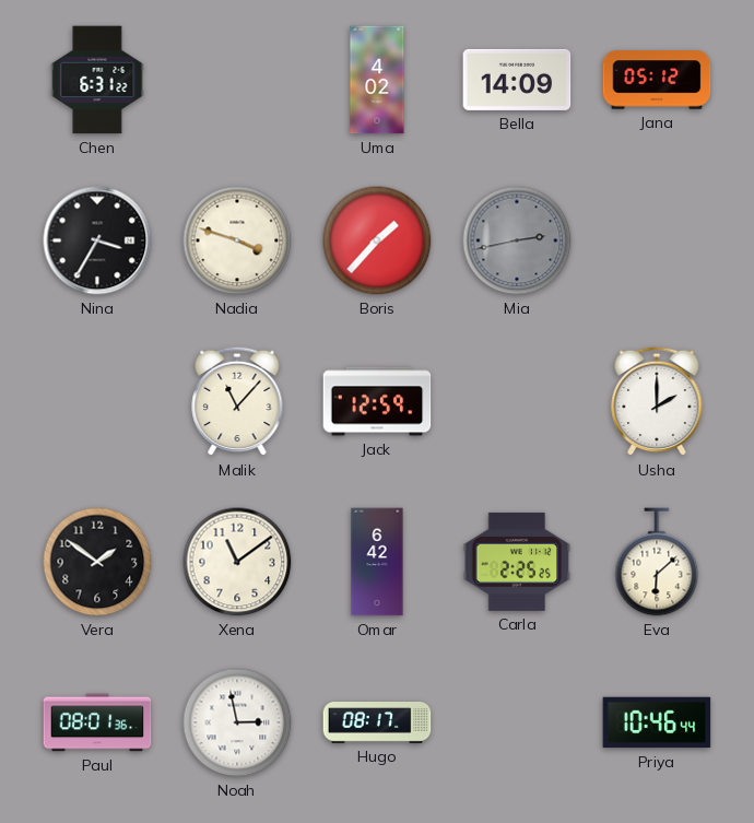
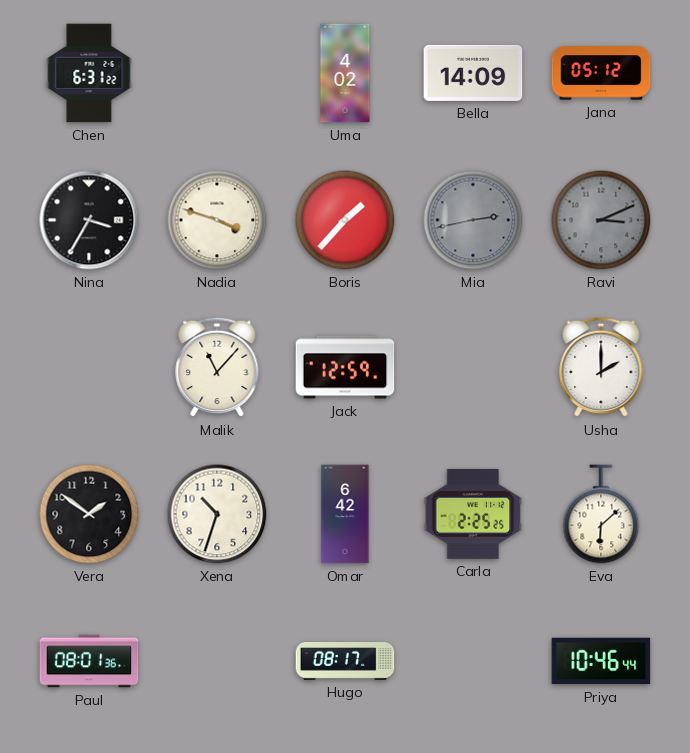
Ravi: none -> 3:11 (601, 220)
Xena: 11:09 -> 10:33 (217, 514)
Noah: 2:58 -> none (237, 722)
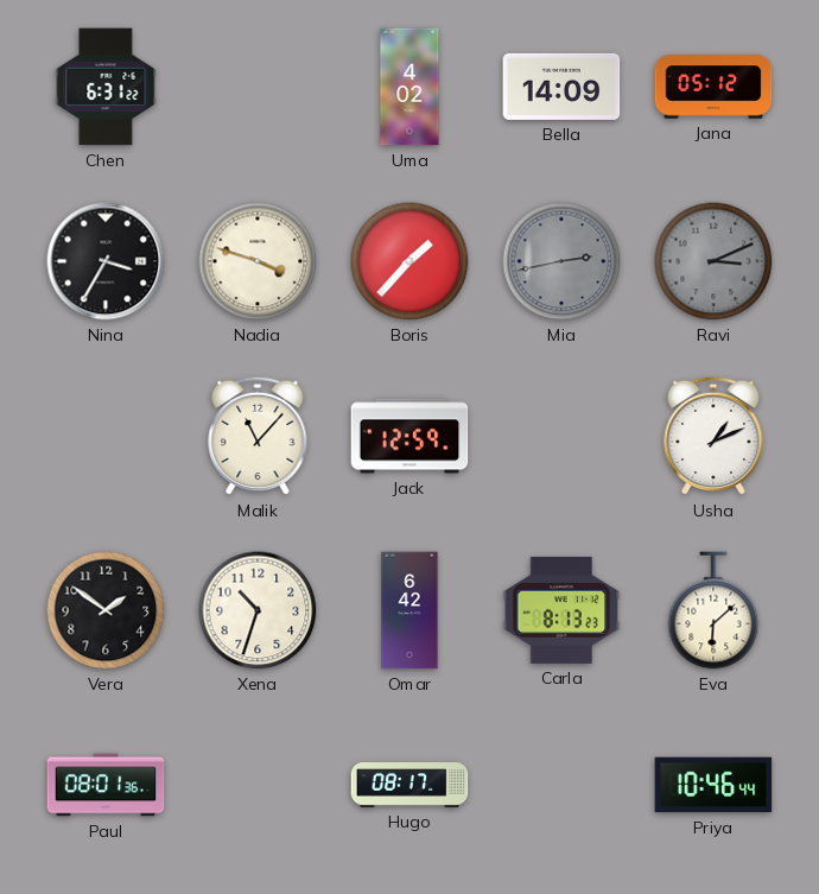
Usha: 2:00 -> 1:11 (713, 436)
Carla: 2:25 -> 8:13 (561, 610)
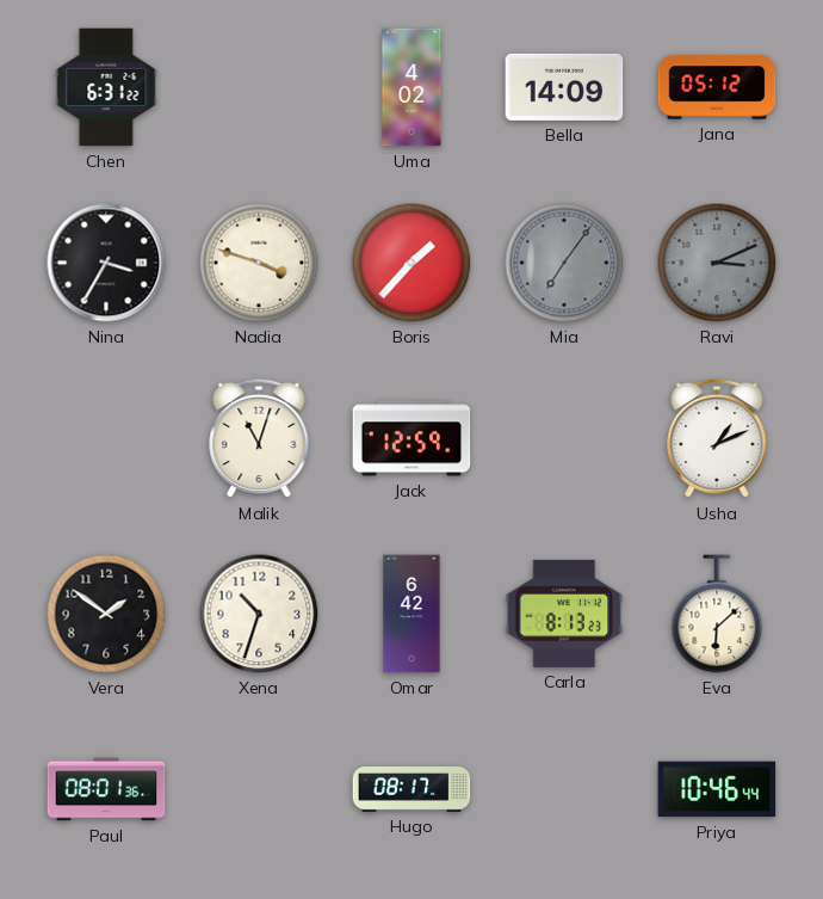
Mia: 2:43 -> 7:06 (564, 263)
Malik: 11:07 -> 11:03 (259, 438)
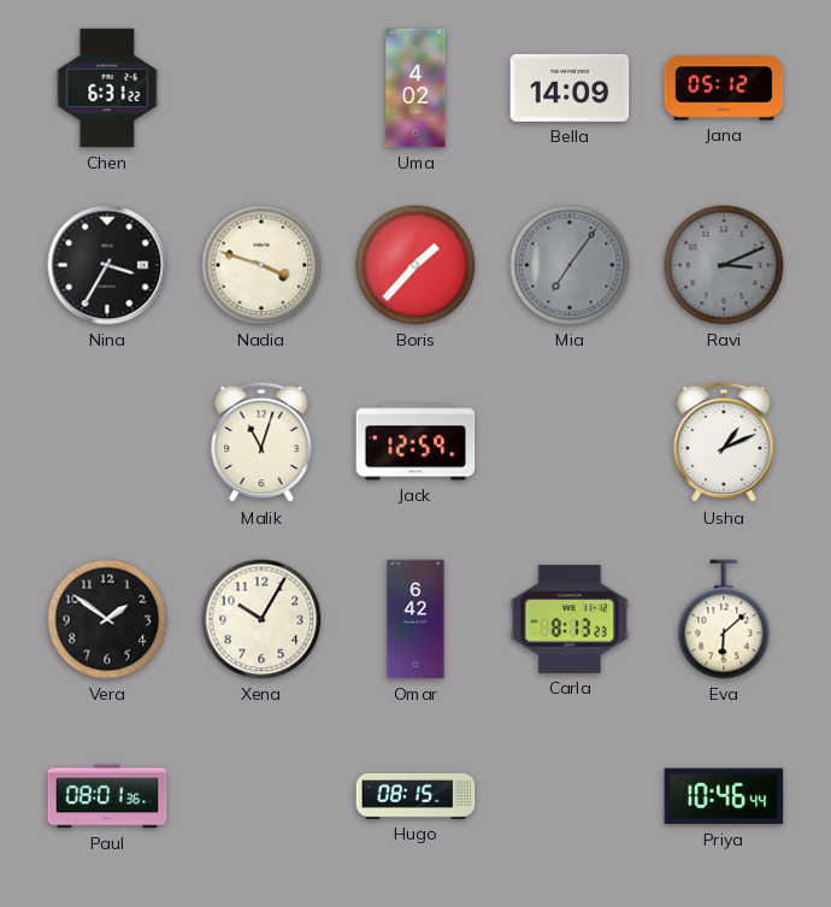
Xena: 10:33 -> 10:05 (261, 619)
Hugo: 08:17 -> 08:15 (415, 797)
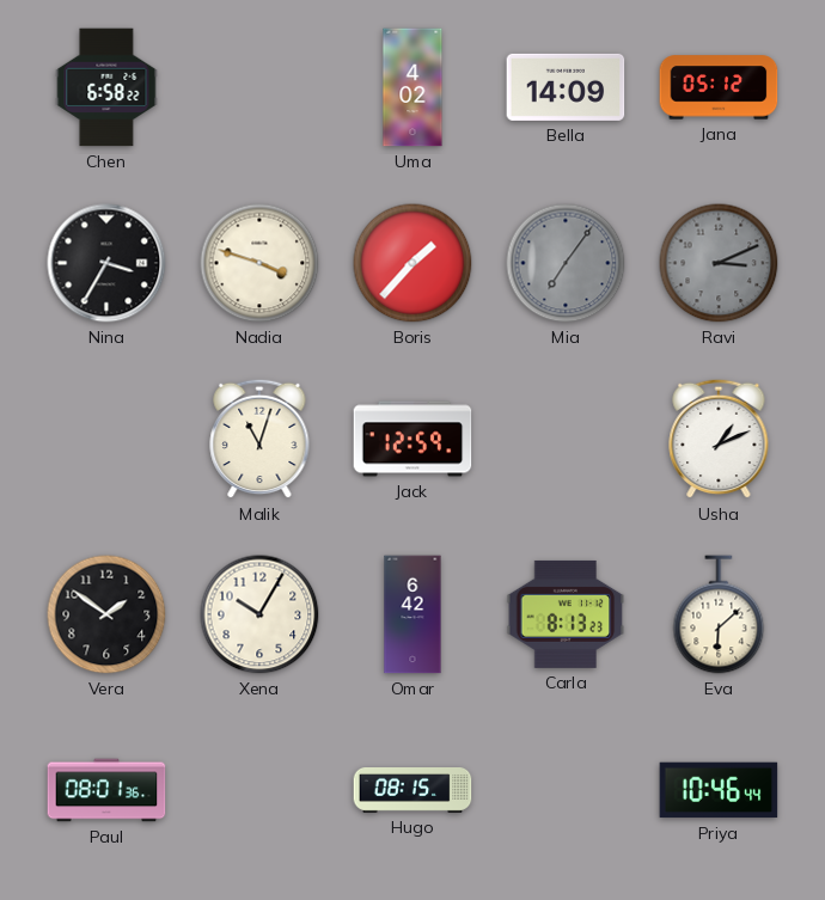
Chen: 6:31 -> 6:58 (106, 87)
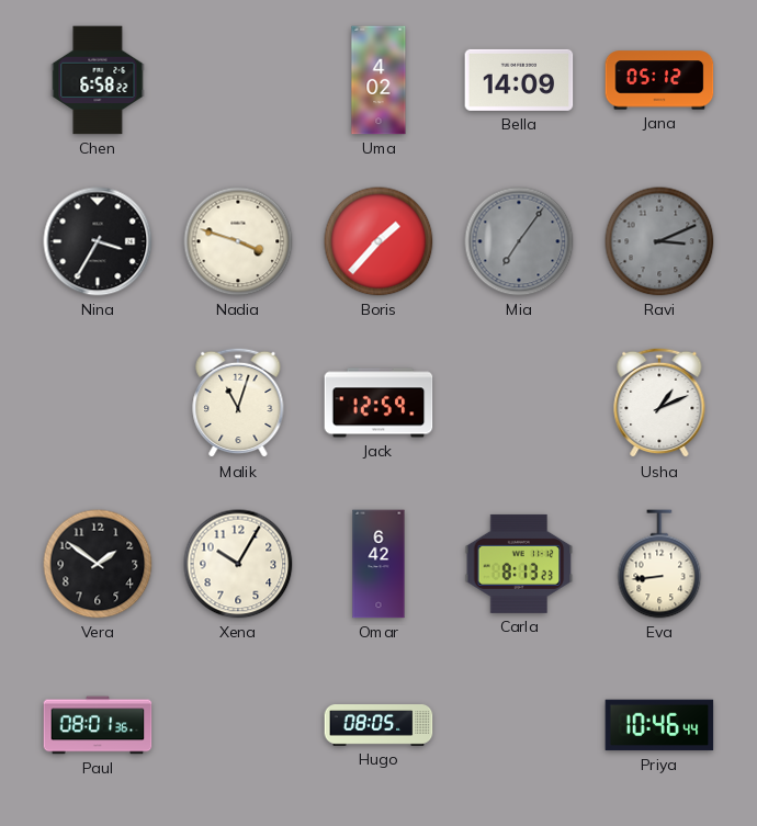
Eva: 6:08 -> 8:44 (659, 564)
Hugo: 08:15 -> 08:05 (378, 726)
